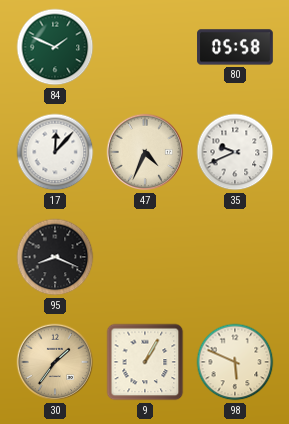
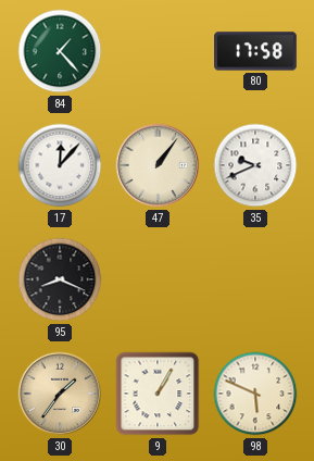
84: 1:49 -> 1:23 (60, 51)
80: 05:58 -> 17:58 (255, 51)
47: 4:34 -> 1:06 (158, 165)
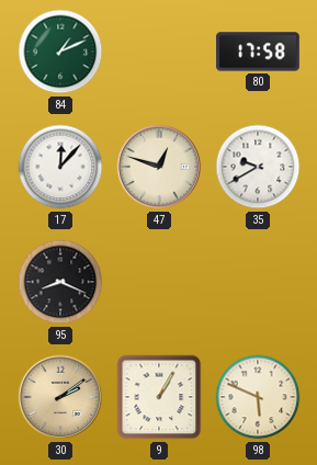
84: 1:23 -> 1:11 (60, 52)
47: 1:06 -> 12:48 (159, 167)
35: 9:41 -> 9:40 (258, 167)
30: 1:36 -> 2:09 (60, 397)
